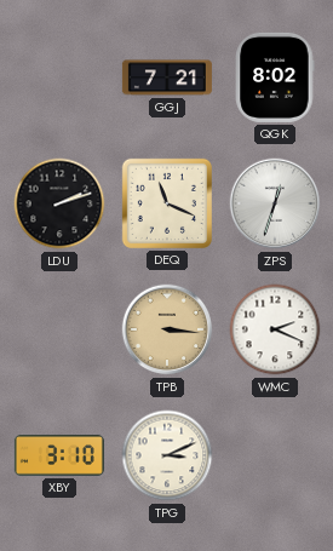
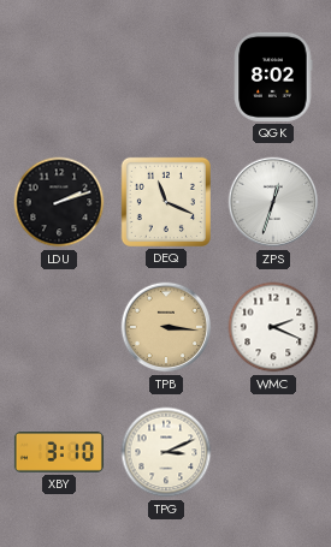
GGJ: 7:21 -> none (167, 78)
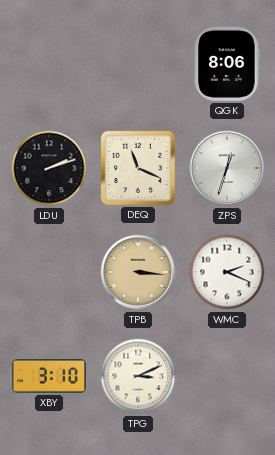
QGK: 8:02 -> 8:06 (227, 64)
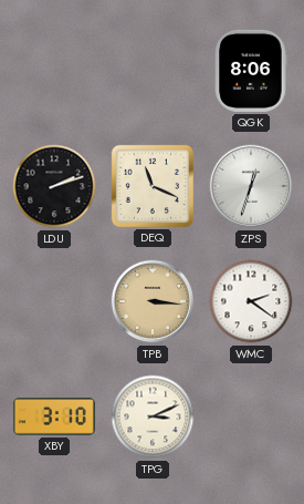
WMC: 2:19 -> 2:21 (251, 301)
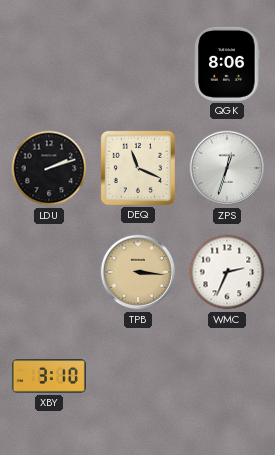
WMC: 2:21 -> 2:34 (227, 272)
TPG: 3:11 -> none (153, 416)
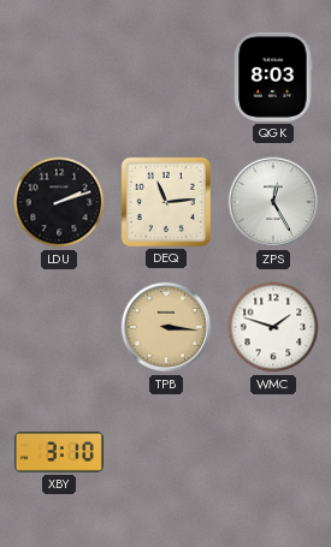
QGK: 8:06 -> 8:03 (273, 77)
DEQ: 11:19 -> 11:14 (166, 202)
ZPS: 12:33 -> 12:25 (273, 202)
WMC: 2:34 -> 1:48 (273, 327)
